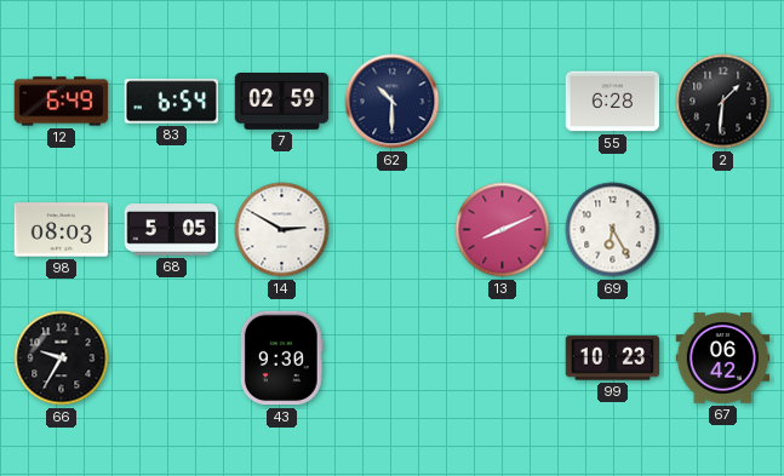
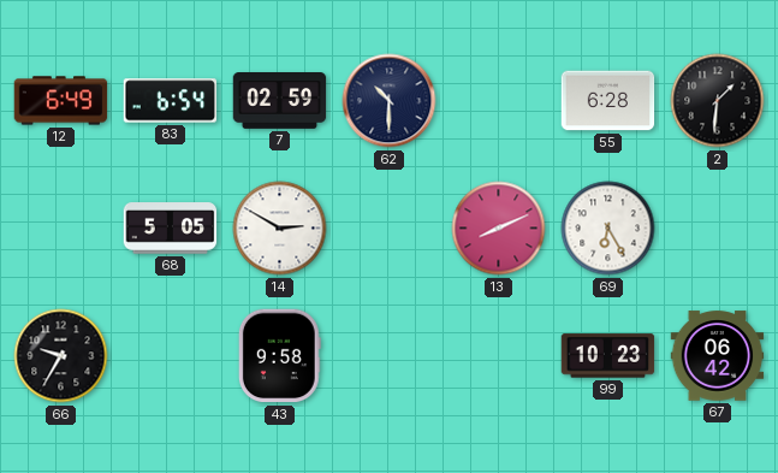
98: 08:03 -> none (62, 230)
43: 9:30 -> 9:58 (279, 356)
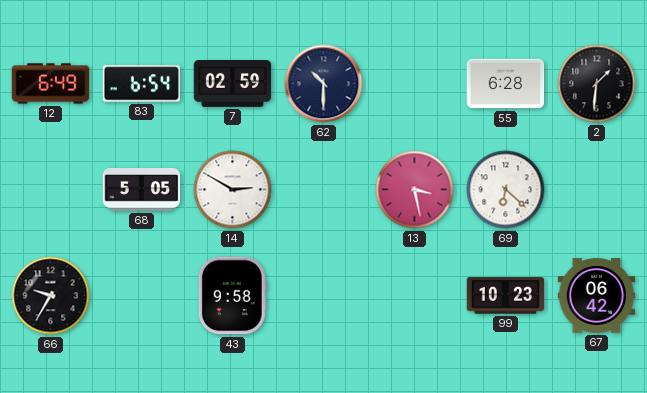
13: 8:11 -> 3:28 (415, 190)
69: 6:25 -> 6:22 (506, 190)
